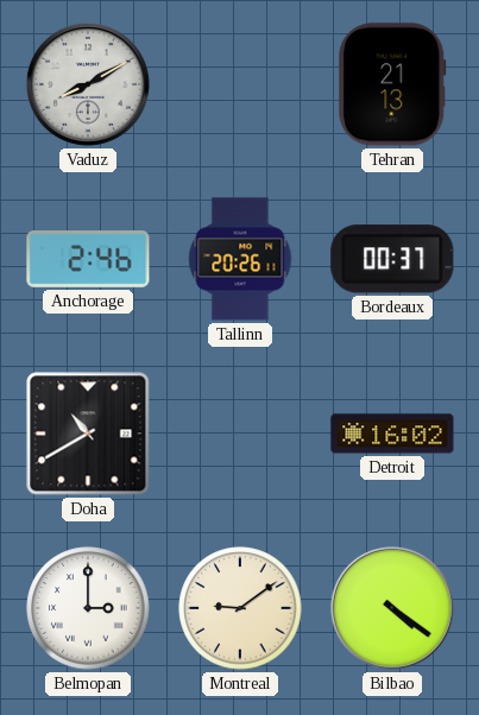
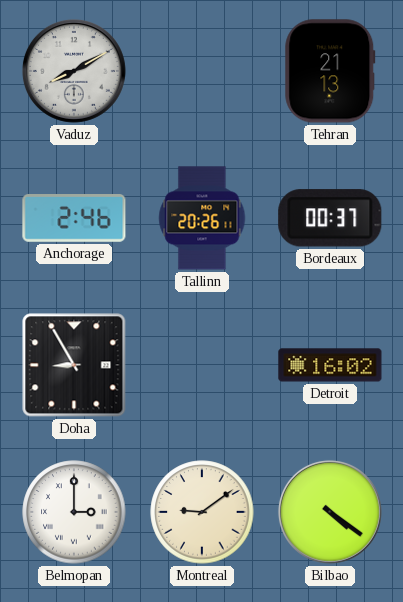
Doha: 10:40 -> 8:55 (74, 365)
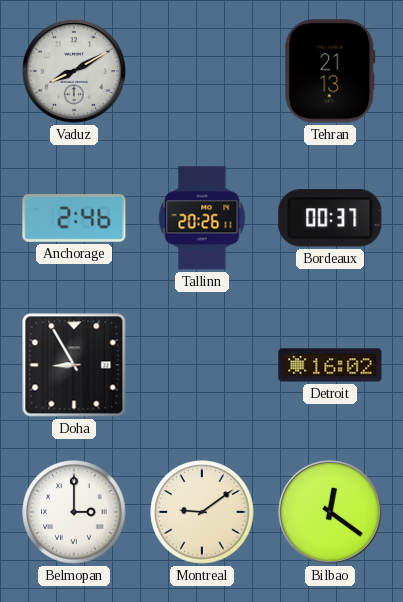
Bilbao: 4:21 -> 12:21 (330, 512)
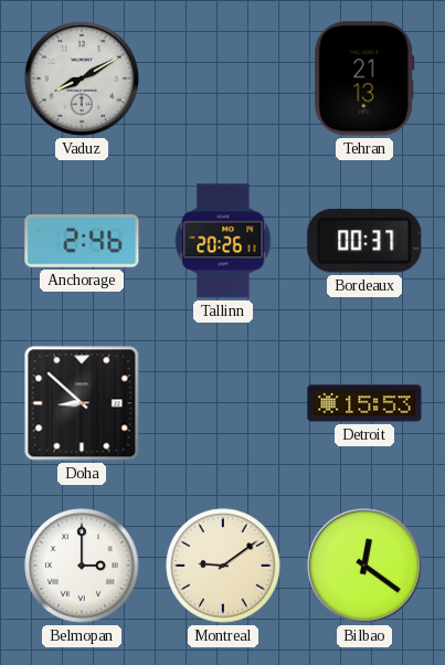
Doha: 8:55 -> 8:52 (82, 403)
Detroit: 16:02 -> 15:53 (364, 403)
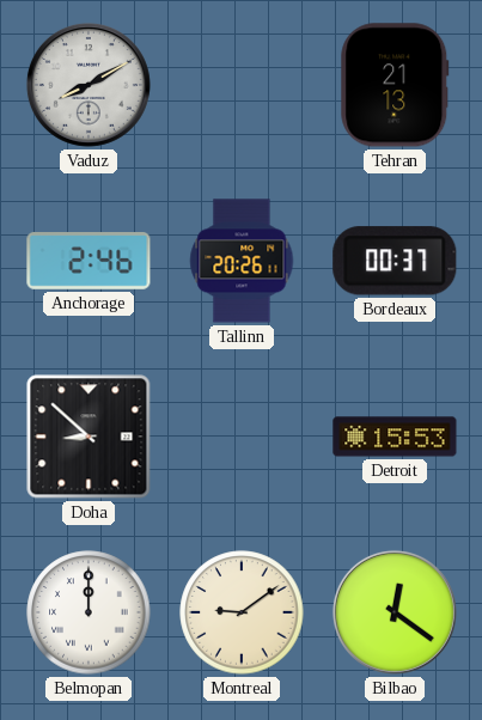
Belmopan: 3:00 -> 12:00 (89, 612)
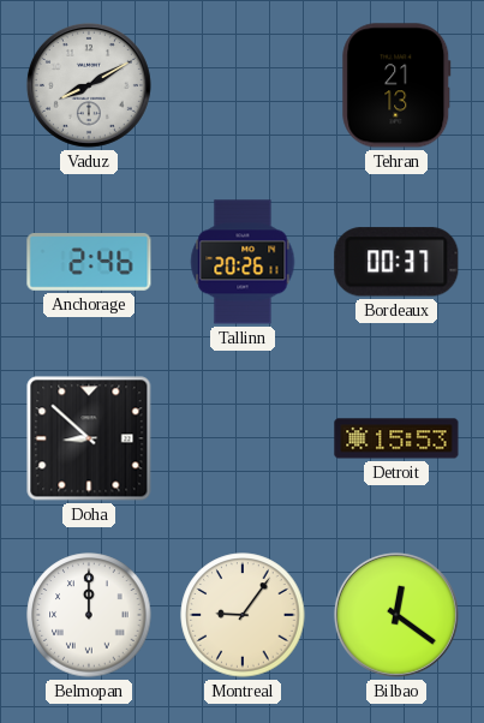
Montreal: 9:09 -> 9:06 (243, 615)
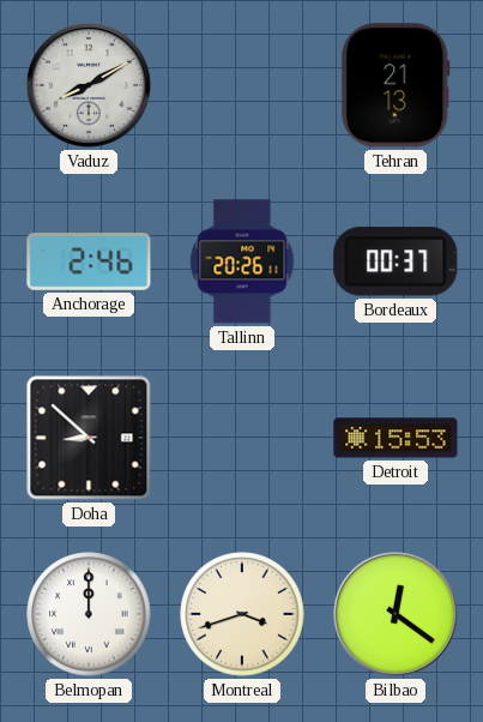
Montreal: 9:06 -> 3:42 (242, 614)
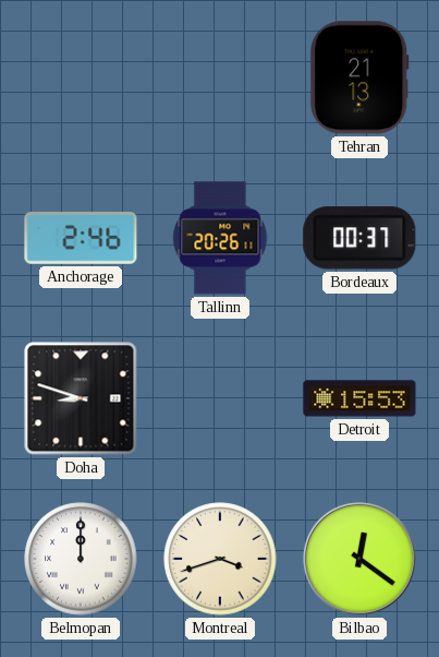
Vaduz: 8:10 -> none (89, 85)
Doha: 8:52 -> 8:48 (81, 398)
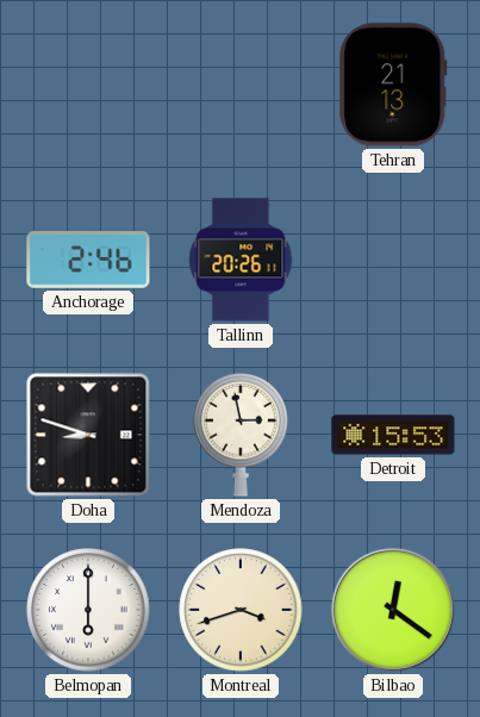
Bordeaux: 00:37 -> none (359, 238)
Mendoza: none -> 2:58 (241, 435)
Belmopan: 12:00 -> 6:00 (88, 610)
